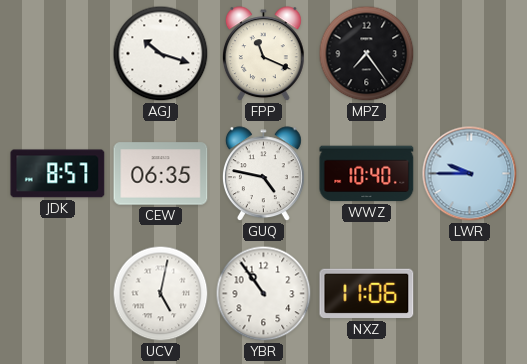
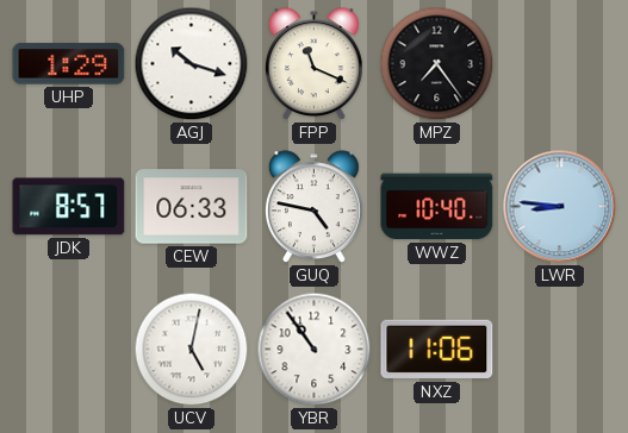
UHP: none -> 1:29 (69, 64)
CEW: 06:35 -> 06:33 (192, 207)
LWR: 9:45 -> 8:46 (560, 207)
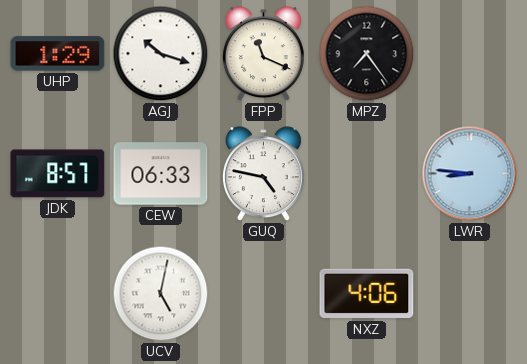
WWZ: 10:40 -> none (437, 207)
YBR: 10:54 -> none (315, 350)
NXZ: 11:06 -> 4:06 (367, 294)
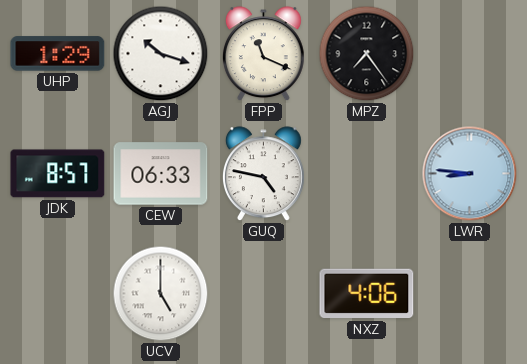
UCV: 5:02 -> 5:00 (161, 294)
